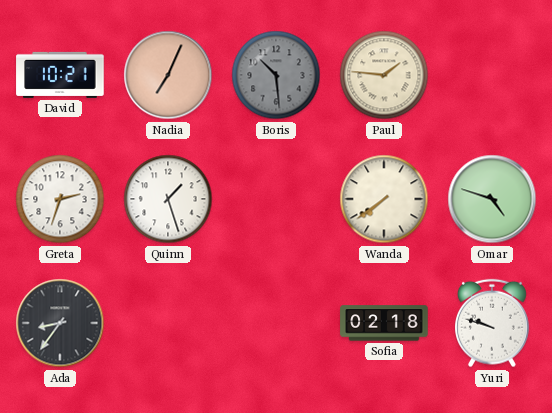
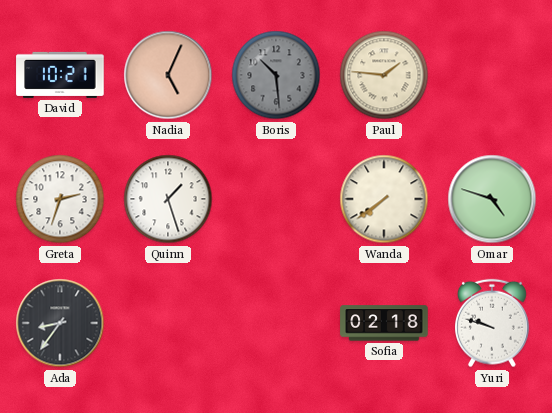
Nadia: 7:04 -> 5:04 (168, 75)
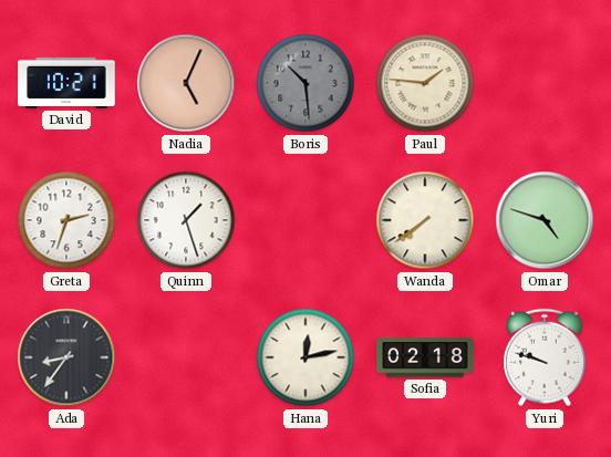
Hana: none -> 12:13 (305, 357)
